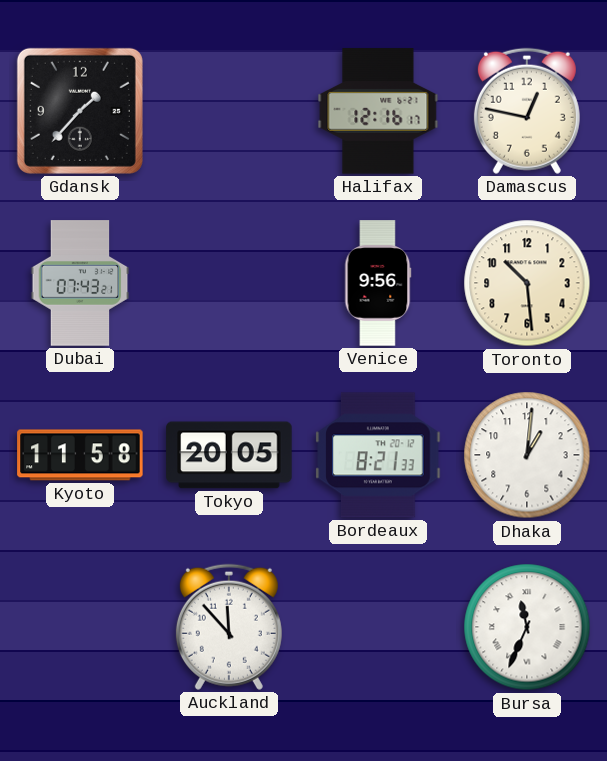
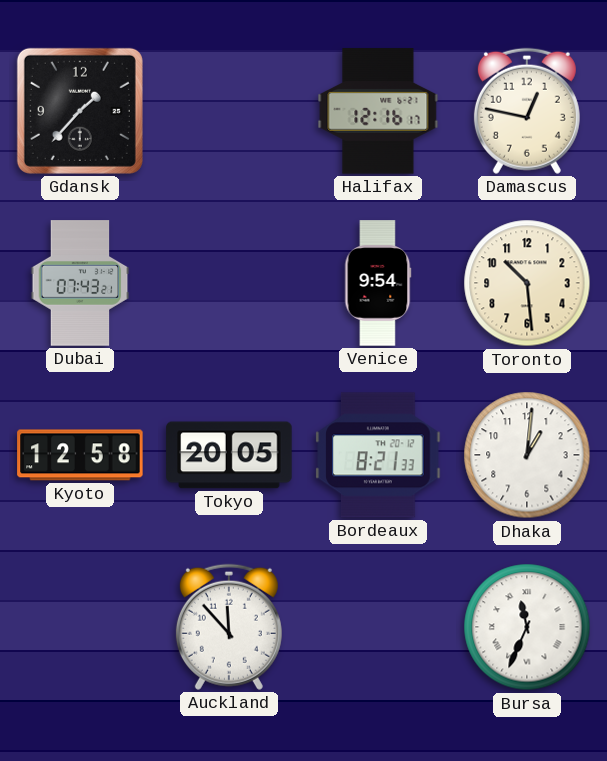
Venice: 9:56 -> 9:54 (378, 283)
Kyoto: 11:58 -> 12:58 (80, 455)
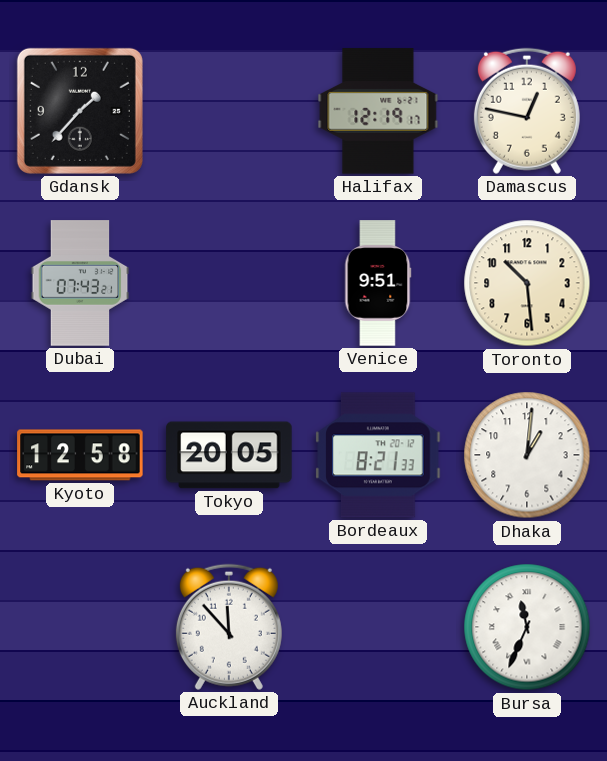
Halifax: 12:16 -> 12:19 (378, 111)
Venice: 9:54 -> 9:51 (378, 283)
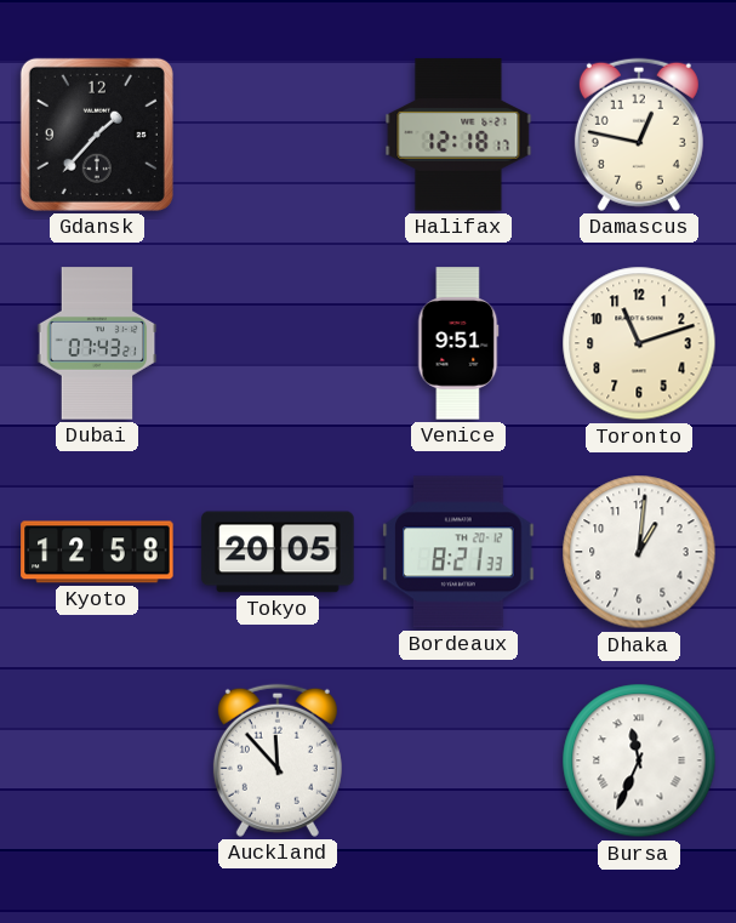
Halifax: 12:19 -> 12:18 (458, 135)
Toronto: 10:29 -> 11:12 (639, 343)
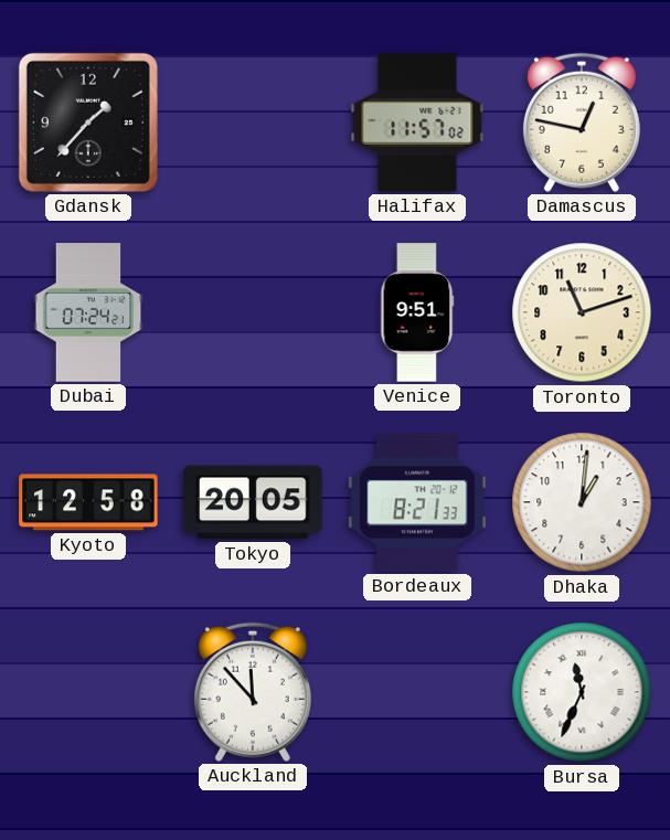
Halifax: 12:18 -> 11:57 (417, 123)
Dubai: 07:43 -> 07:24 (88, 312)
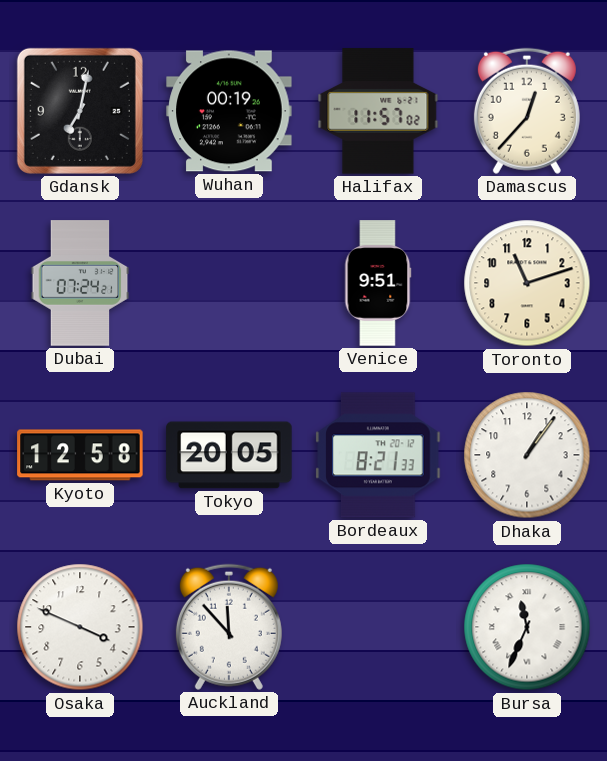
Gdansk: 1:37 -> 7:02 (80, 111)
Wuhan: none -> 00:19 (229, 111)
Damascus: 12:47 -> 12:37 (527, 111)
Dhaka: 1:01 -> 1:06 (527, 455)
Osaka: none -> 3:49 (80, 627)
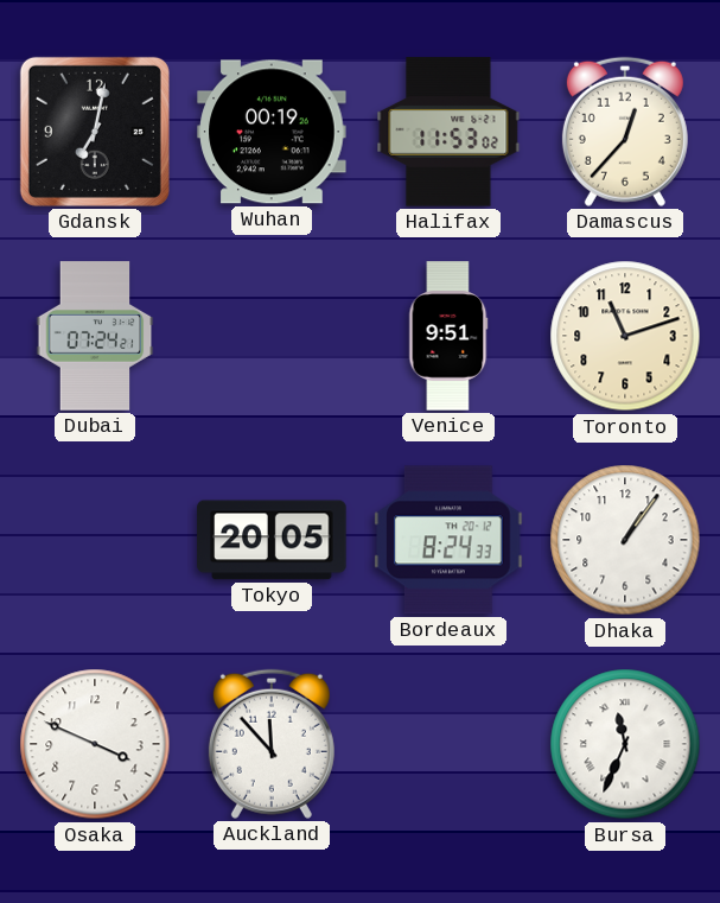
Halifax: 11:57 -> 11:53 (448, 132)
Kyoto: 12:58 -> none (80, 455)
Bordeaux: 8:21 -> 8:24 (448, 540)
